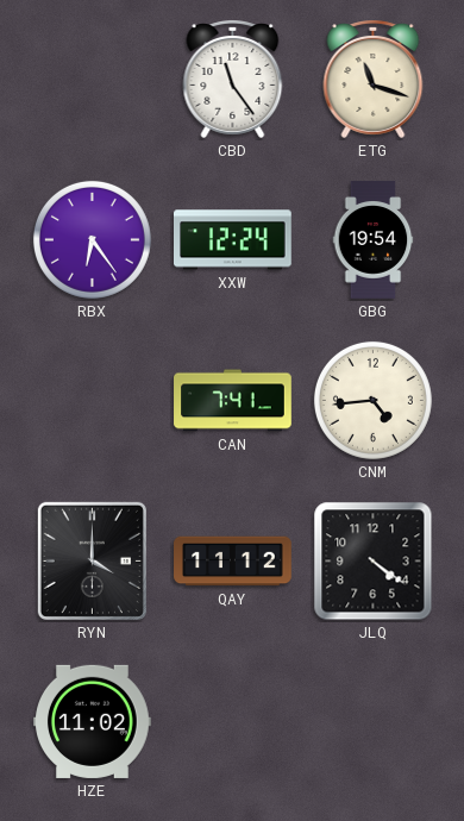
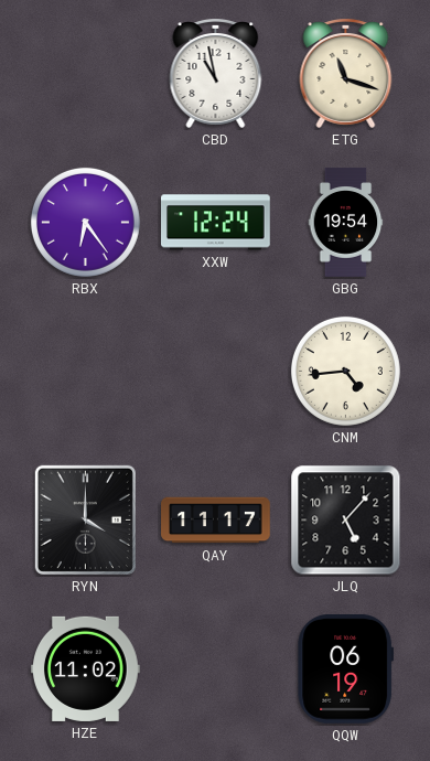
CBD: 11:24 -> 10:58 (216, 74)
CAN: 7:41 -> none (233, 401)
QAY: 11:12 -> 11:17 (216, 521)
JLQ: 4:21 -> 5:07 (346, 521)
QQW: none -> 06:19 (346, 668)
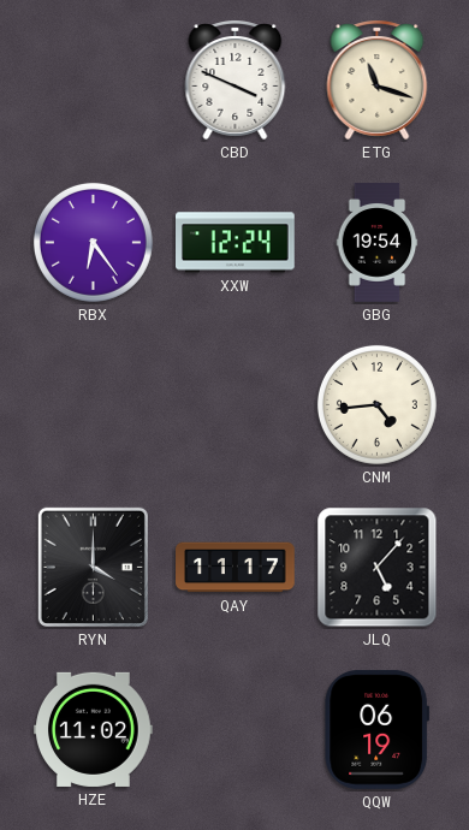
CBD: 10:58 -> 3:49 (236, 81)
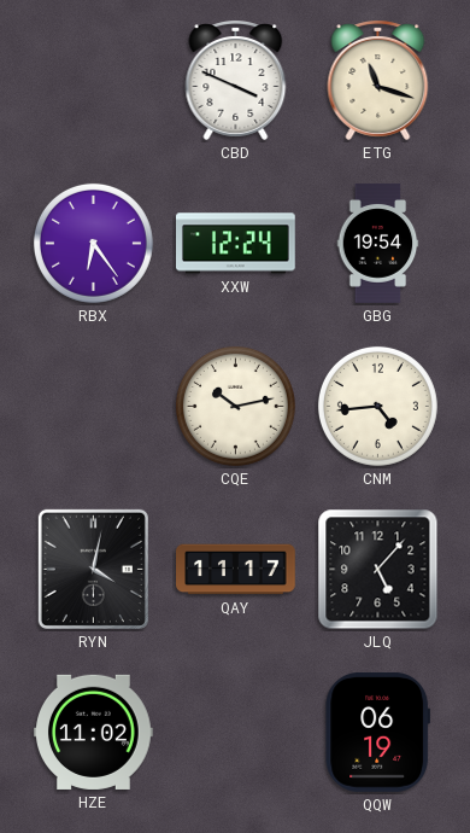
CQE: none -> 10:13 (235, 406)
RYN: 4:00 -> 4:02 (93, 569)
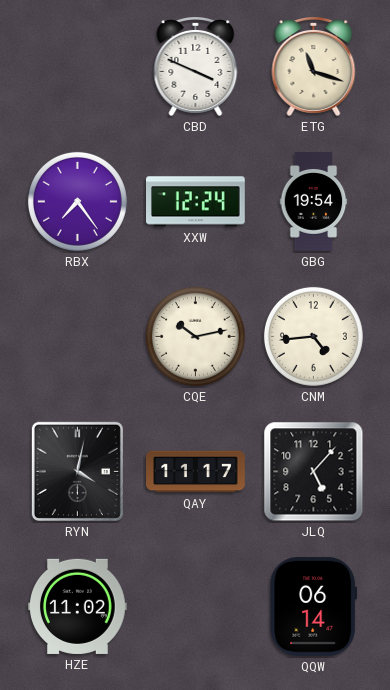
RBX: 6:24 -> 7:24 (77, 201)
QQW: 06:19 -> 06:14 (314, 606)
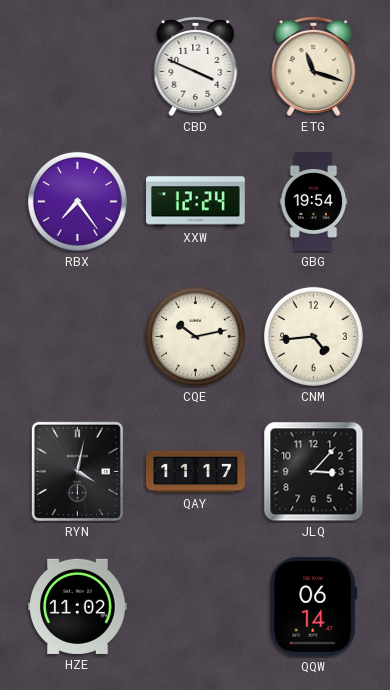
JLQ: 5:07 -> 3:07 (314, 472)
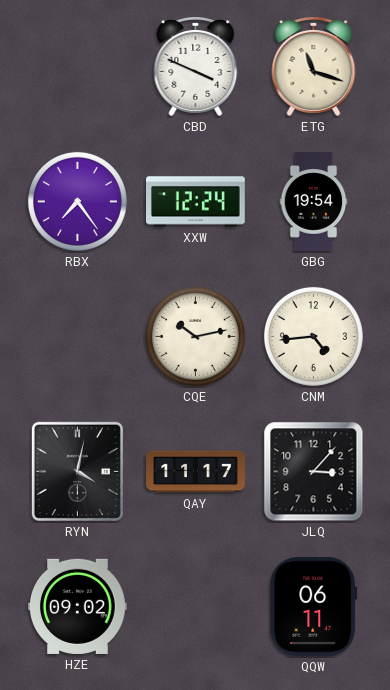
HZE: 11:02 -> 09:02 (78, 606)
QQW: 06:14 -> 06:11 (314, 606)
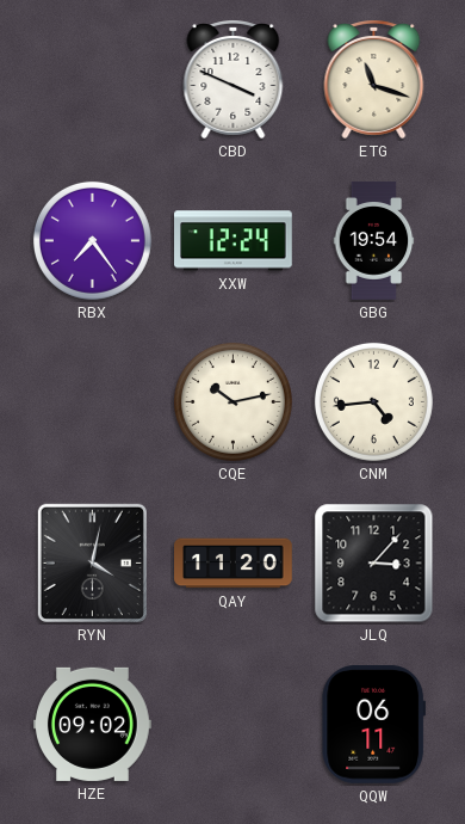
QAY: 11:17 -> 11:20 (234, 564)
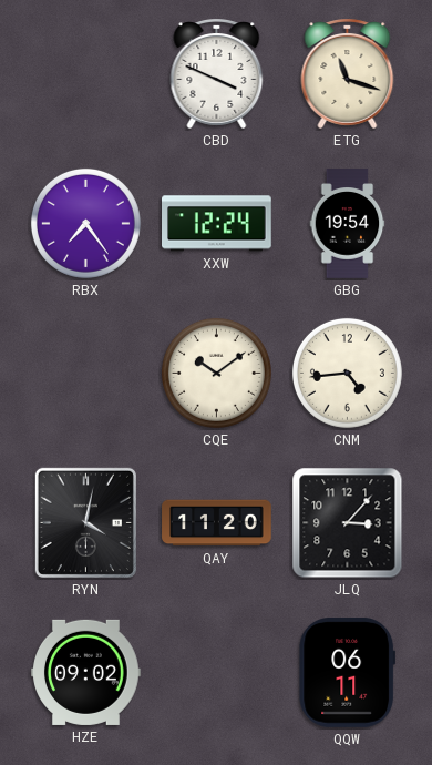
CQE: 10:13 -> 10:09 (216, 373)
